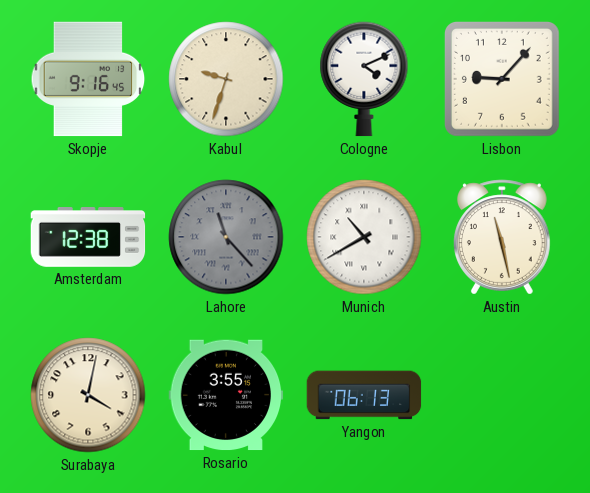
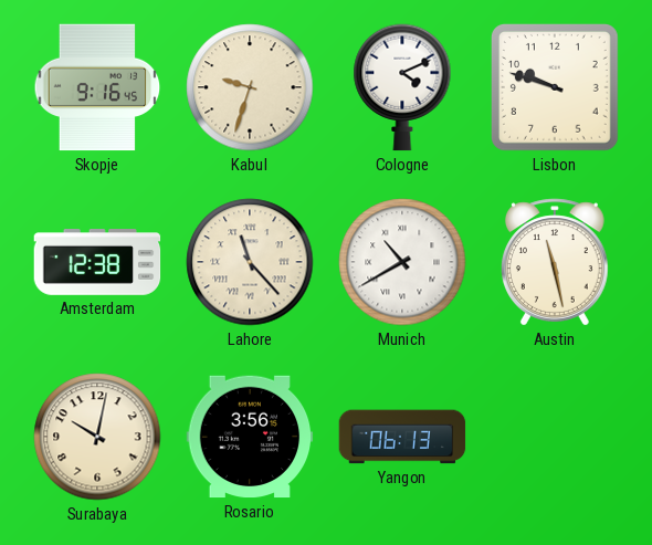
Lisbon: 9:07 -> 9:48 (555, 87)
Lahore dial: grey -> cream (250, 262)
Surabaya: 4:02 -> 10:02 (97, 437)
Rosario: 3:55 -> 3:56 (250, 437)
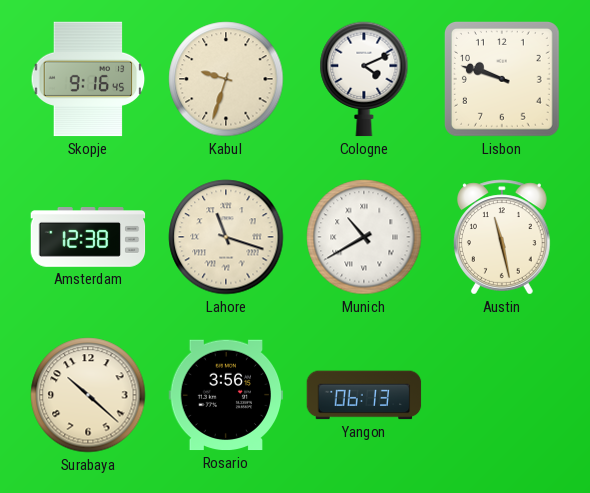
Lahore: 11:23 -> 11:18 (226, 237)
Surabaya: 10:02 -> 10:22 (88, 395)
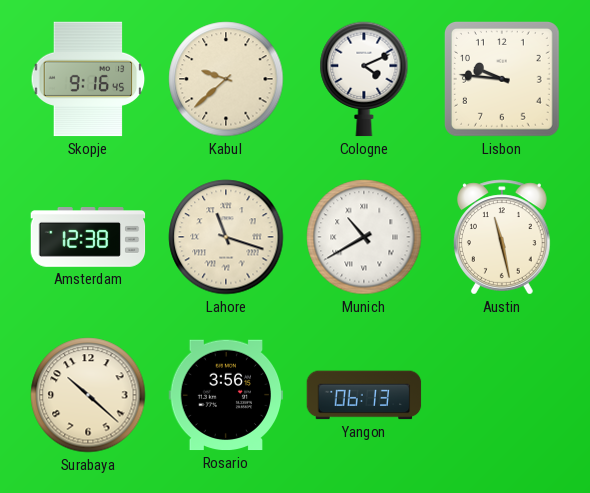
Kabul: 9:33 -> 9:38 (226, 79)
Lisbon: 9:48 -> 9:46 (502, 79)
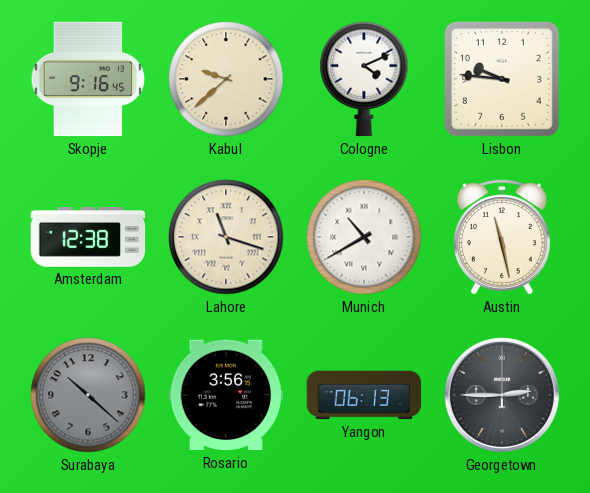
Surabaya dial: cream -> grey (88, 395)
Georgetown: none -> 2:45 (502, 395)
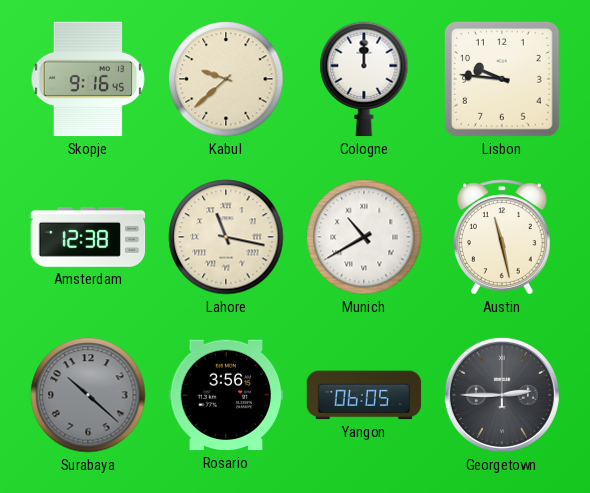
Cologne: 4:11 -> 12:00 (364, 79)
Lahore: 11:18 -> 11:17 (226, 237)
Yangon: 06:13 -> 06:05 (364, 395)
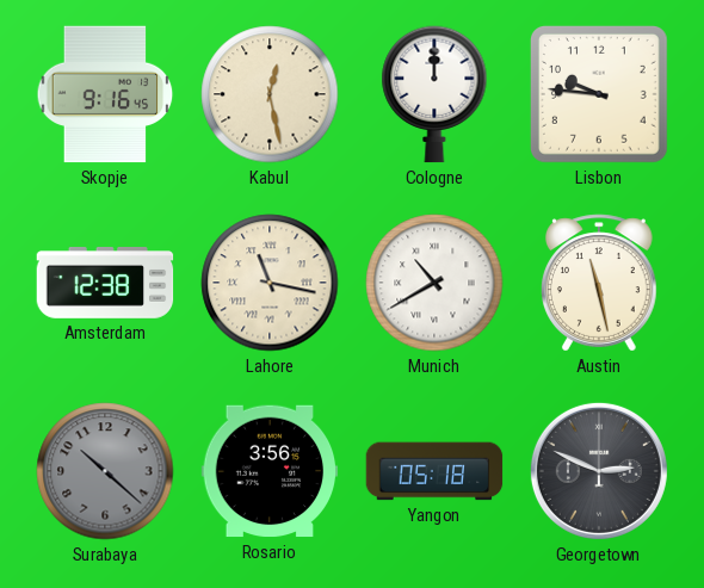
Kabul: 9:38 -> 12:28 (270, 94)
Yangon: 06:05 -> 05:18 (434, 471)
Georgetown: 2:45 -> 2:49 (599, 471)
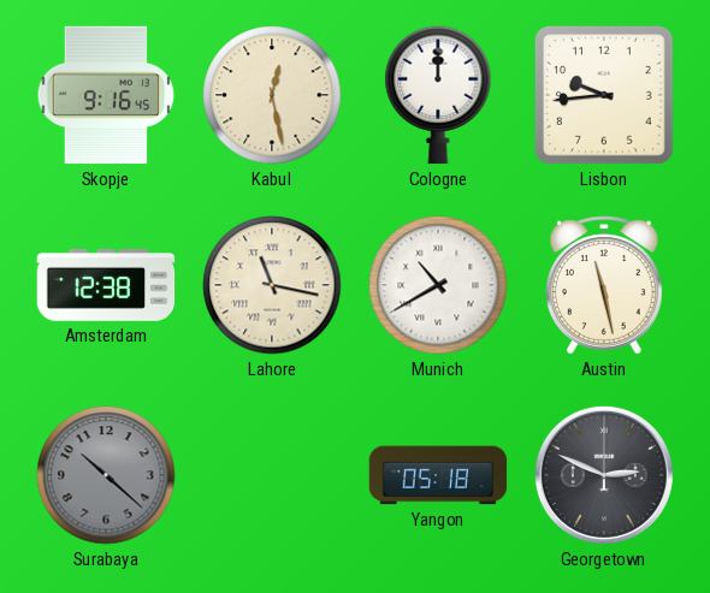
Lisbon: 9:46 -> 9:44 (604, 95)
Rosario: 3:56 -> none (270, 471)
